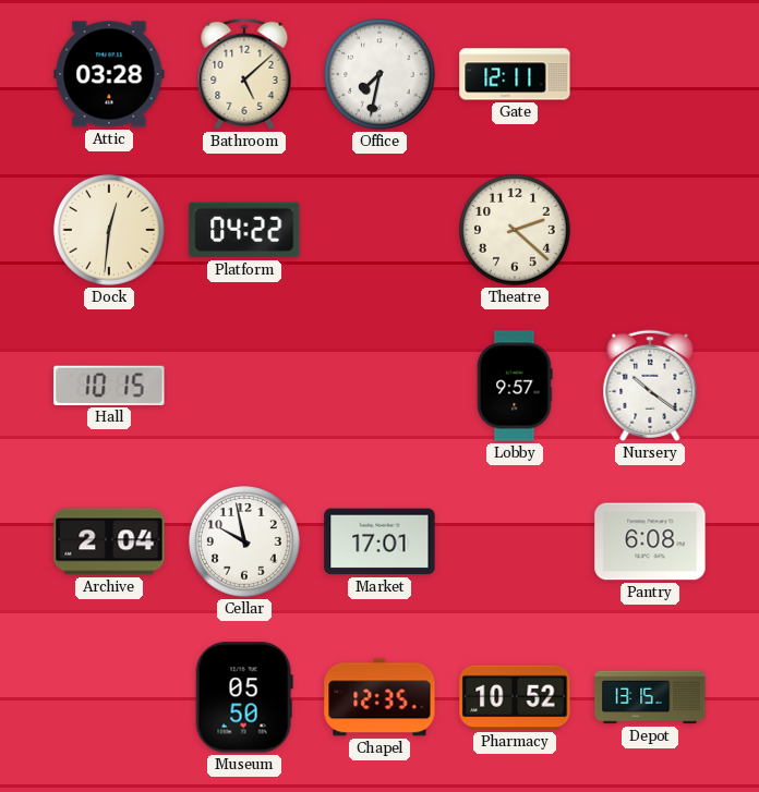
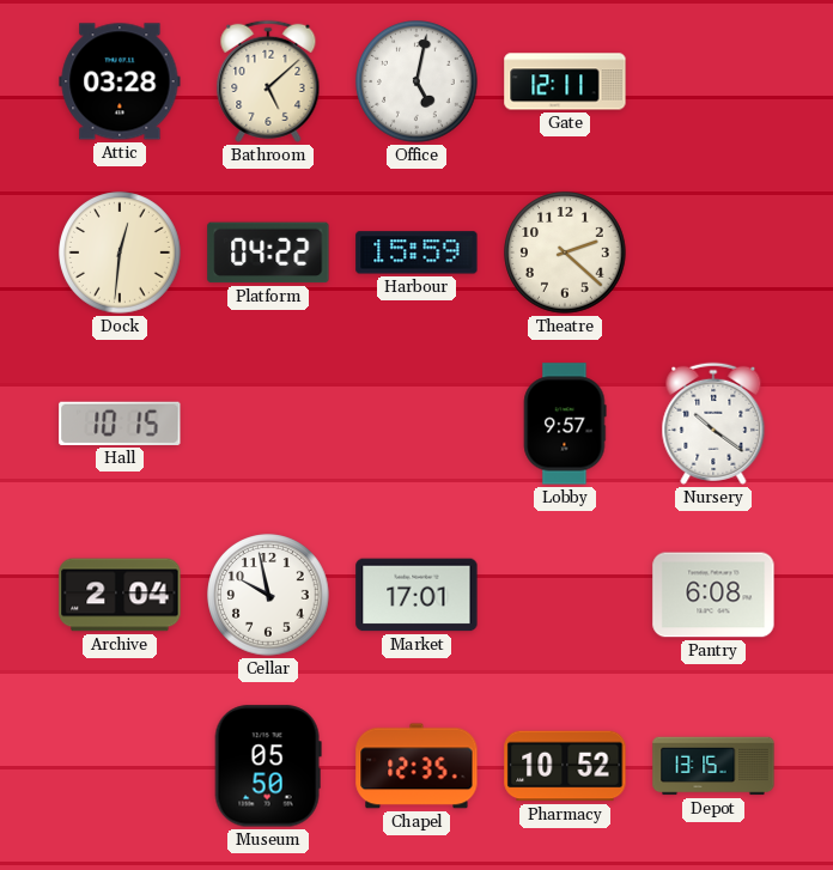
Office: 7:32 -> 5:02 (416, 81)
Harbour: none -> 15:59 (416, 253)
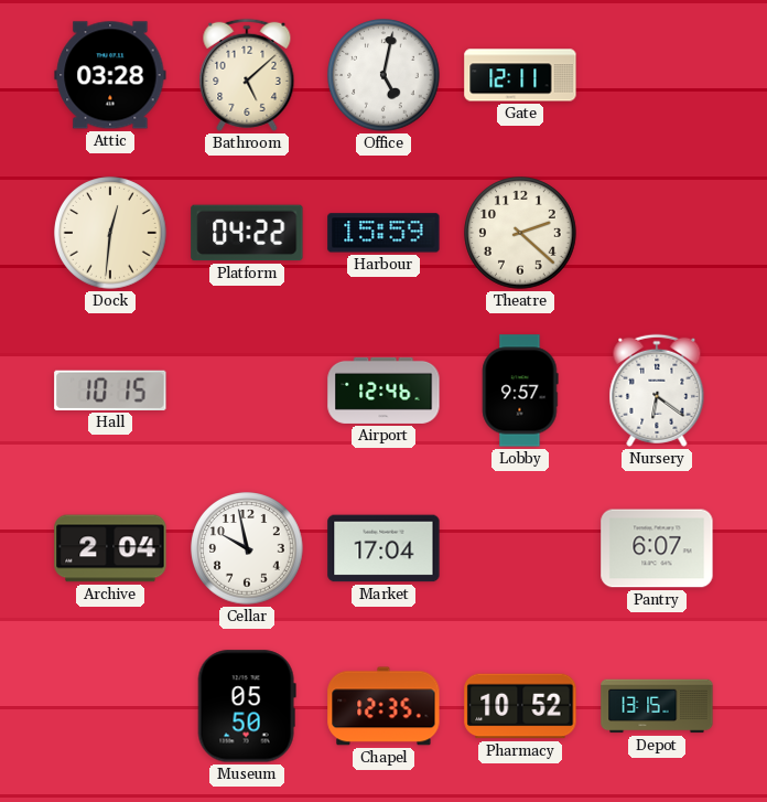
Airport: none -> 12:46 (383, 391)
Nursery: 10:21 -> 6:21 (657, 391)
Market: 17:01 -> 17:04 (383, 548)
Pantry: 6:08 -> 6:07 (657, 548)
